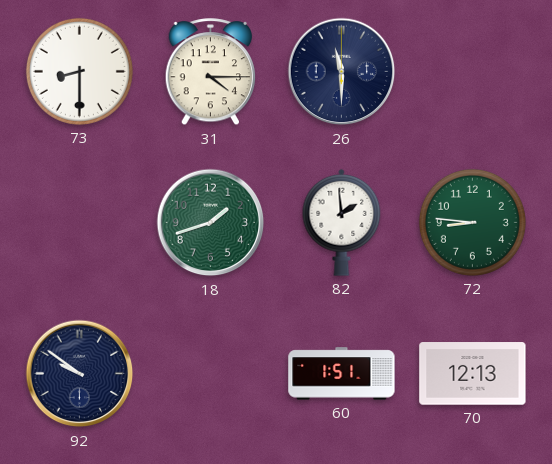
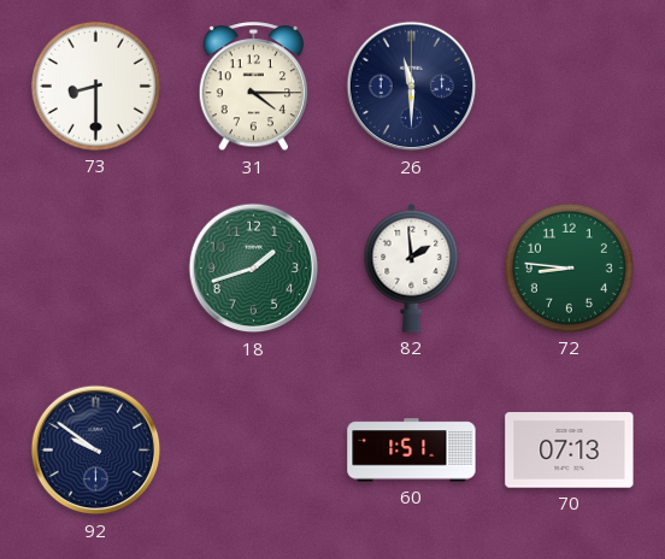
70: 12:13 -> 07:13 (570, 451)
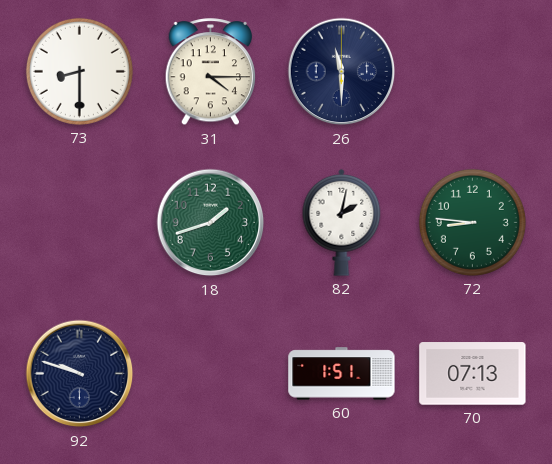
82: 1:59 -> 2:02 (342, 222)
92: 9:51 -> 9:48 (80, 374)
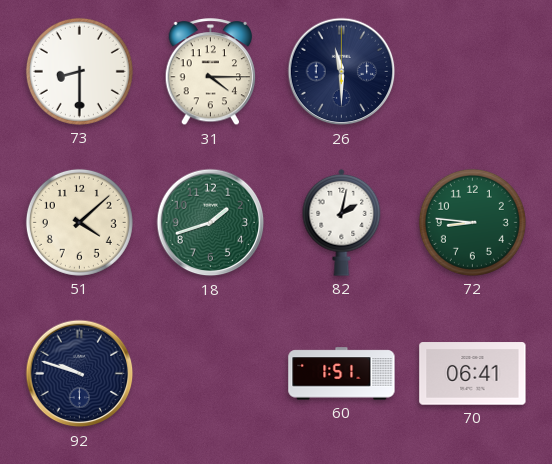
51: none -> 4:08 (79, 222)
70: 07:13 -> 06:41 (473, 374)
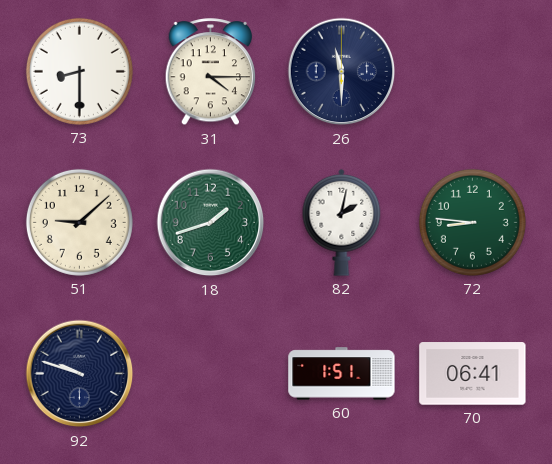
51: 4:08 -> 9:08 (79, 222)
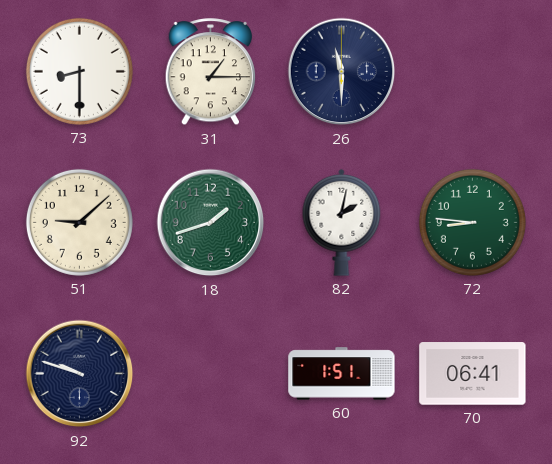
31: 4:15 -> 1:15 (211, 72)
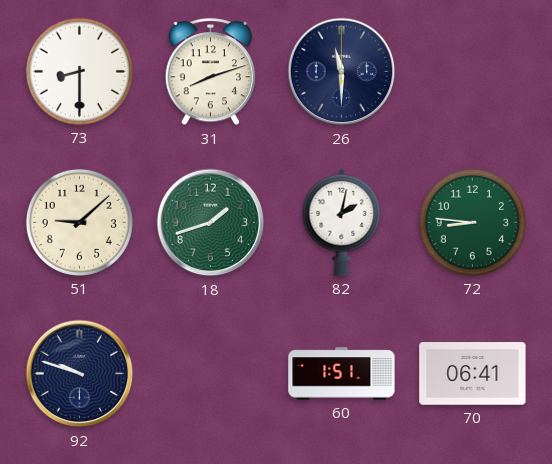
31: 1:15 -> 8:12 (211, 72)
